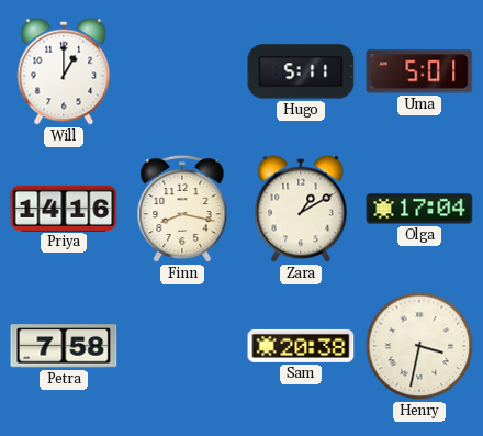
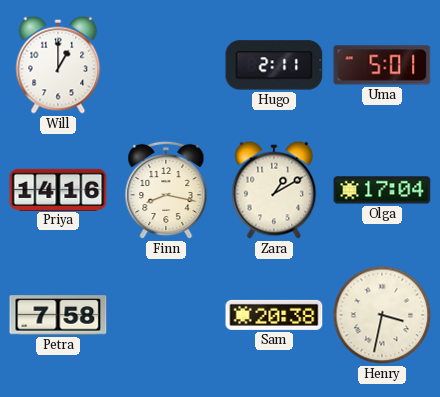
Hugo: 5:11 -> 2:11 (274, 65)
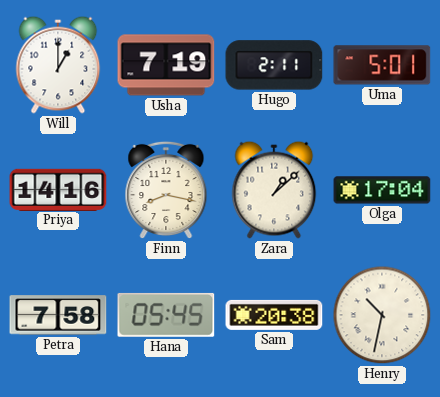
Usha: none -> 7:19 (166, 65)
Zara: 1:10 -> 1:08 (274, 190)
Hana: none -> 05:45 (166, 315)
Henry: 3:32 -> 10:32 (382, 315)
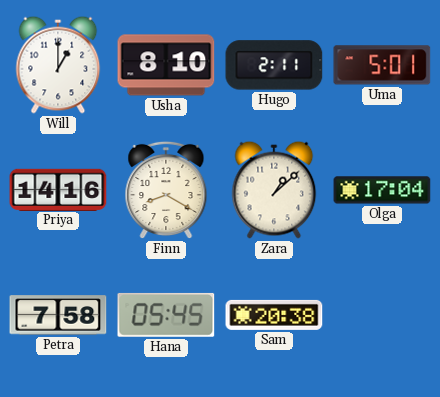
Usha: 7:19 -> 8:10 (166, 65)
Finn: 8:17 -> 8:20 (166, 190)
Henry: 10:32 -> none (382, 315)
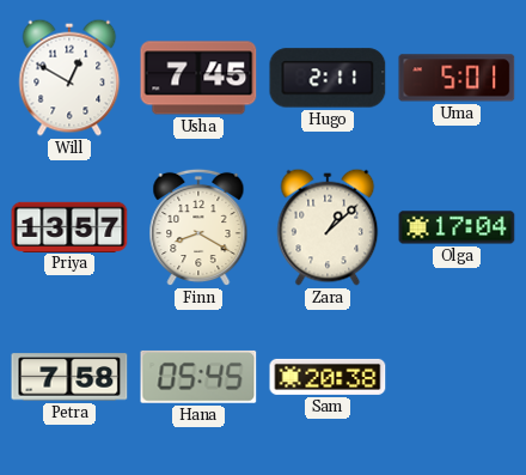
Will: 1:00 -> 12:50 (69, 78)
Usha: 8:10 -> 7:45 (198, 78)
Priya: 14:16 -> 13:57 (69, 226)
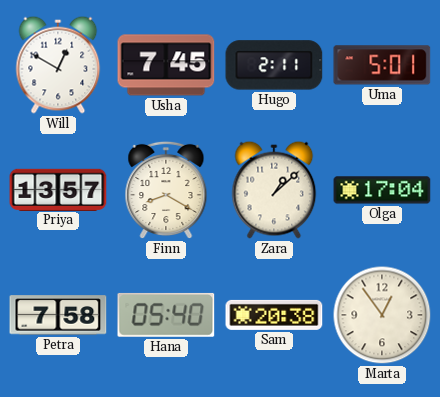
Hana: 05:45 -> 05:40 (166, 315)
Marta: none -> 12:54 (382, 315)
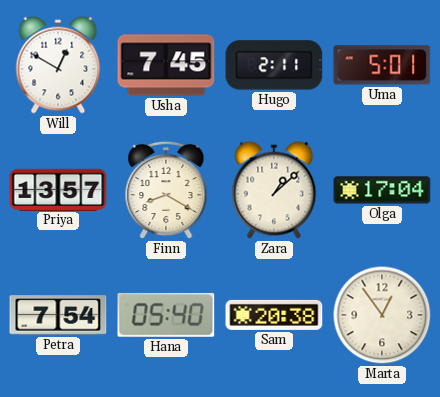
Petra: 7:58 -> 7:54 (58, 315)
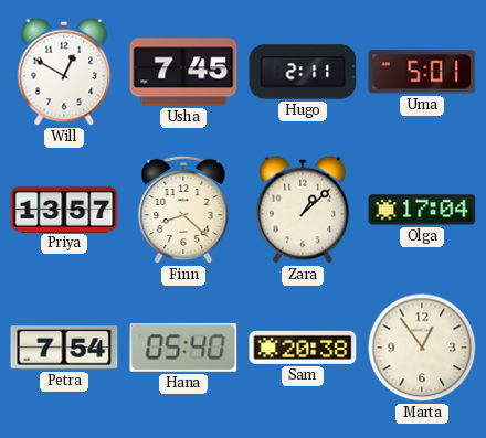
Finn: 8:20 -> 8:22 (183, 210)
